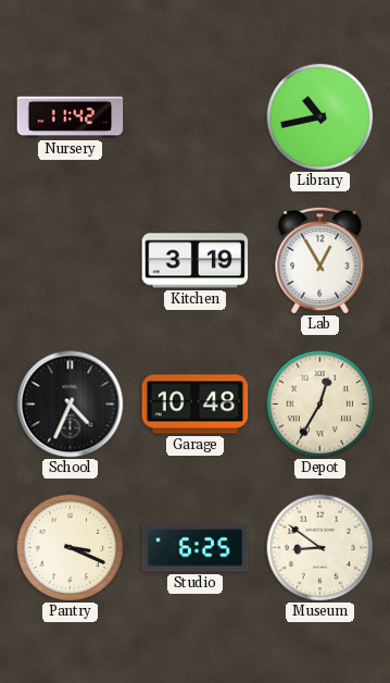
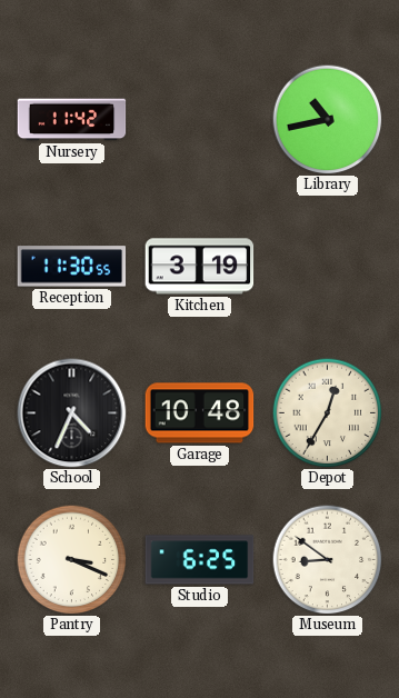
Reception: none -> 11:30 (72, 267)
Lab: 12:55 -> none (320, 260)
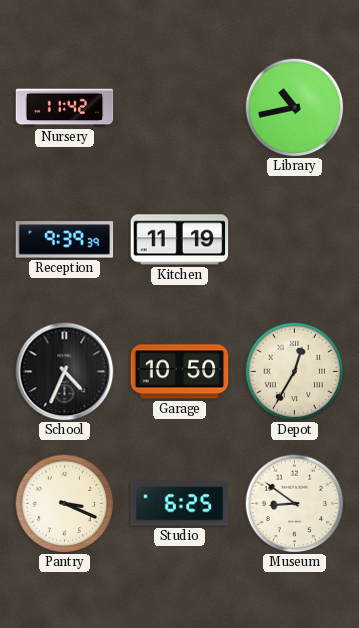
Reception: 11:30 -> 9:39 (65, 240)
Kitchen: 3:19 -> 11:19 (180, 240)
Garage: 10:48 -> 10:50 (180, 372)
